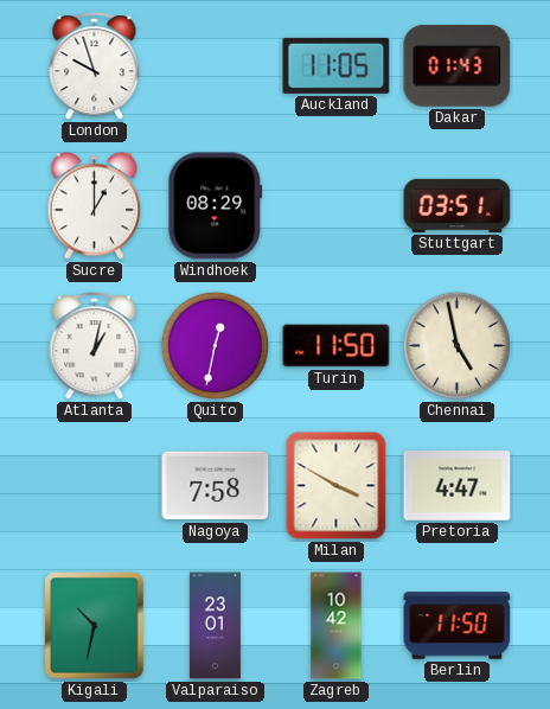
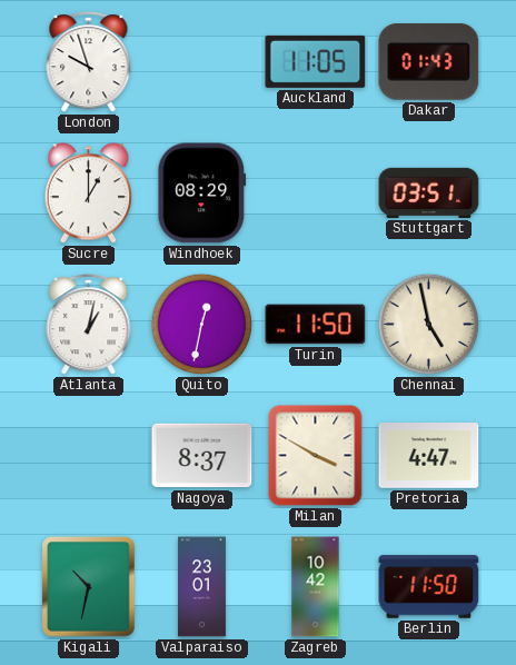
Nagoya: 7:58 -> 8:37 (202, 456)
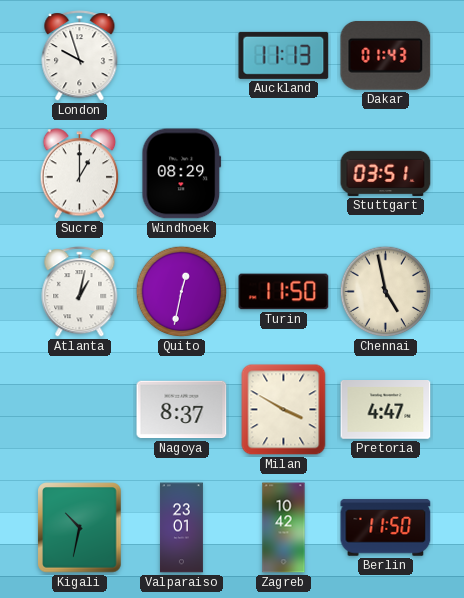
Auckland: 11:05 -> 11:13 (284, 55)
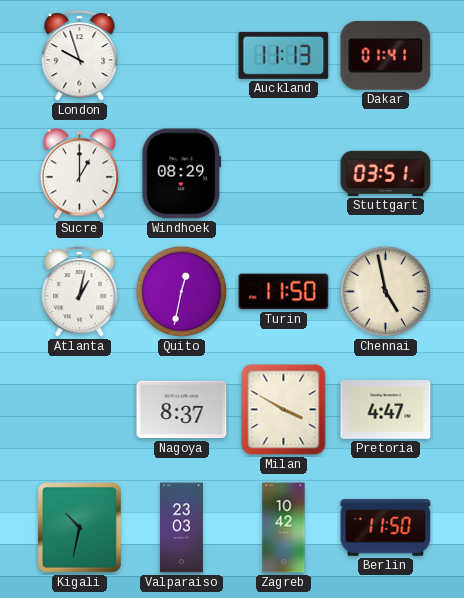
Dakar: 01:43 -> 01:41 (386, 55)
Valparaiso: 23:01 -> 23:03 (181, 528)
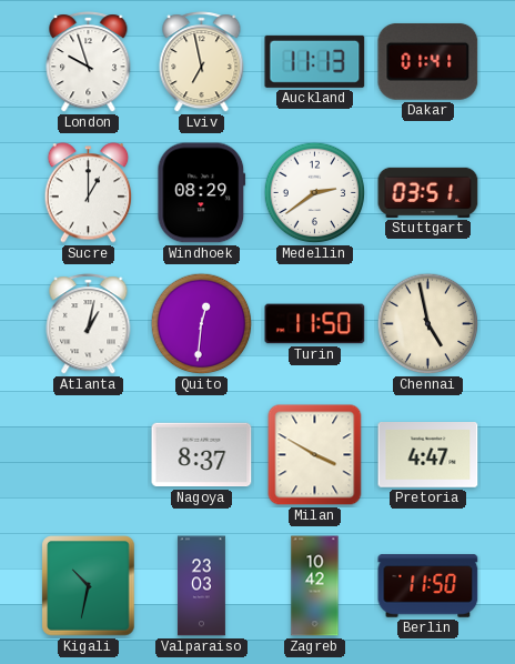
Lviv: none -> 6:58 (202, 62)
Medellin: none -> 2:39 (315, 193)
Quito: 12:32 -> 12:31 (202, 324)
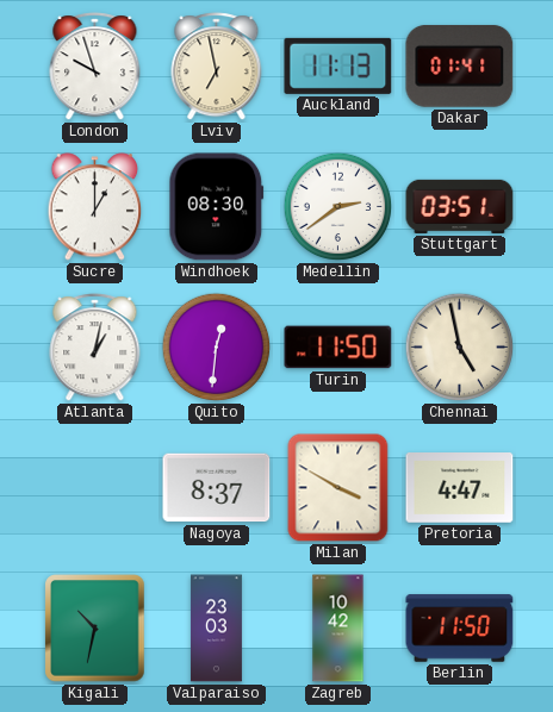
Windhoek: 08:29 -> 08:30 (217, 207)
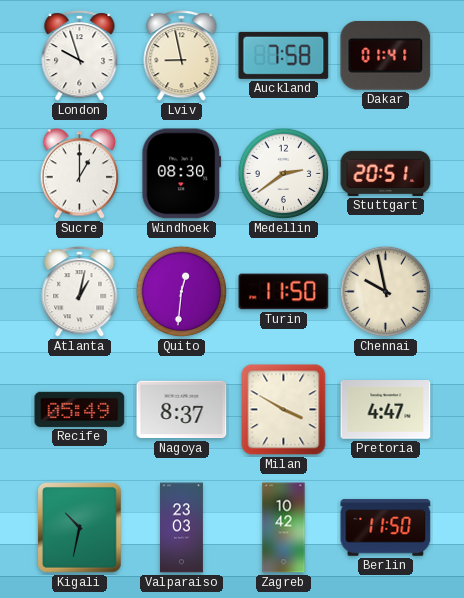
Lviv: 6:58 -> 8:58 (182, 56)
Auckland: 11:13 -> 7:58 (284, 55)
Stuttgart: 03:51 -> 20:51 (386, 173)
Chennai: 4:58 -> 9:58 (386, 292)
Recife: none -> 05:49 (80, 409)
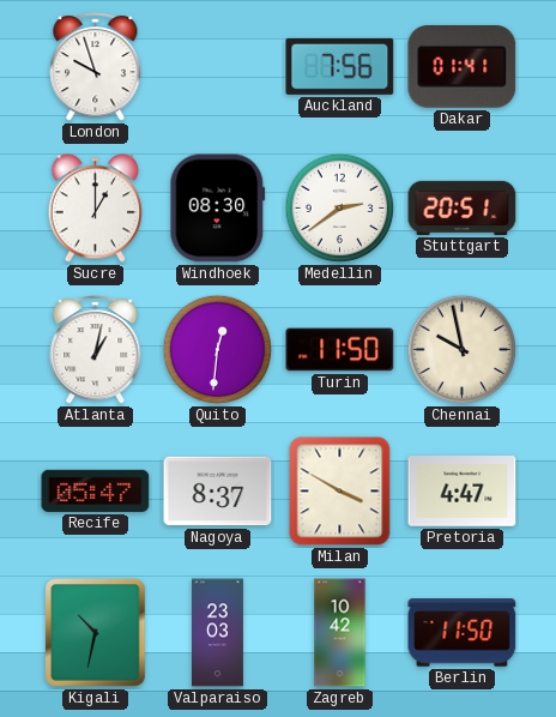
Lviv: 8:58 -> none (182, 56)
Auckland: 7:58 -> 7:56 (340, 66)
Recife: 05:49 -> 05:47 (96, 490)
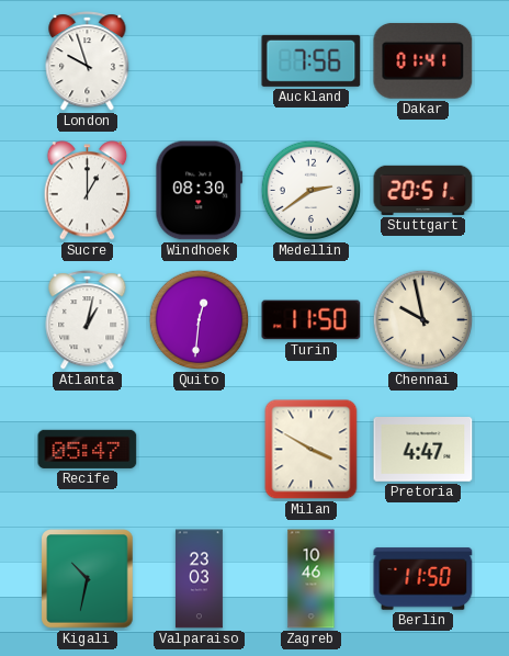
Nagoya: 8:37 -> none (218, 492)
Zagreb: 10:42 -> 10:46 (312, 579)
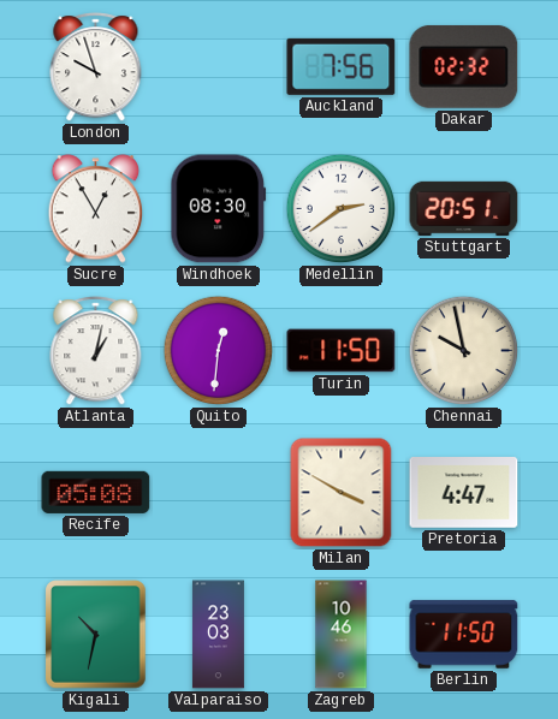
Dakar: 01:41 -> 02:32 (464, 66)
Sucre: 1:00 -> 12:55 (96, 209)
Recife: 05:47 -> 05:08 (96, 492)
